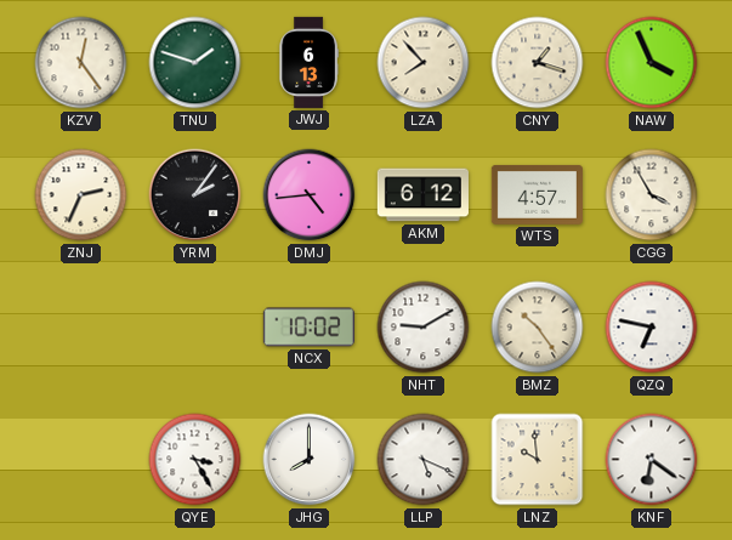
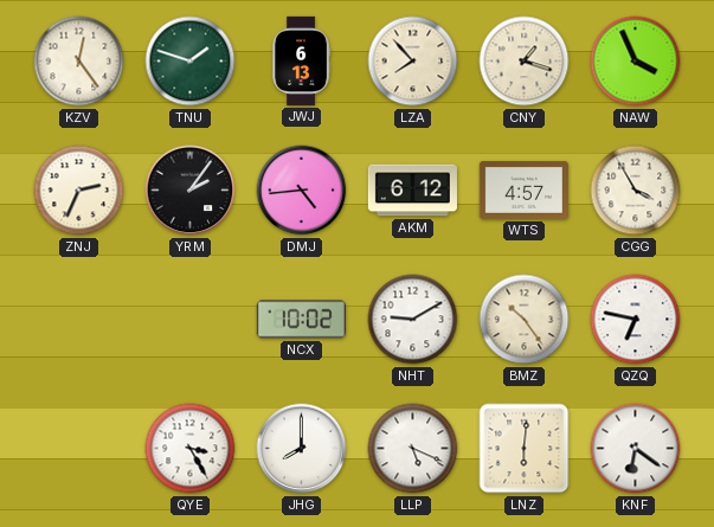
LNZ: 9:59 -> 6:01 (525, 449)
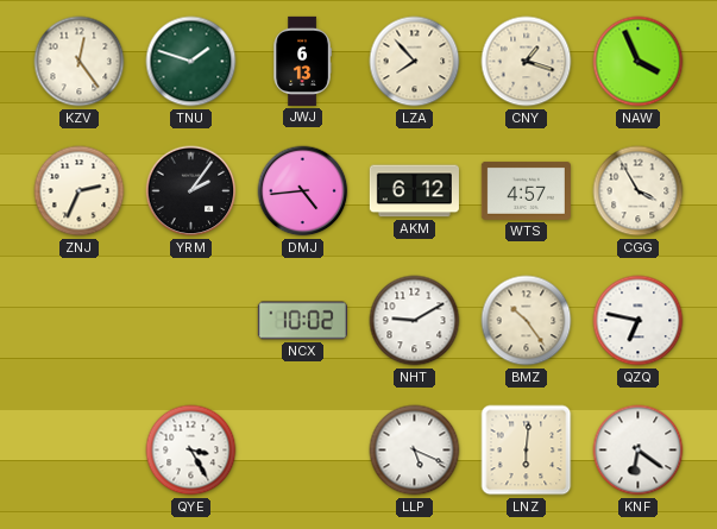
JHG: 8:00 -> none (302, 449)
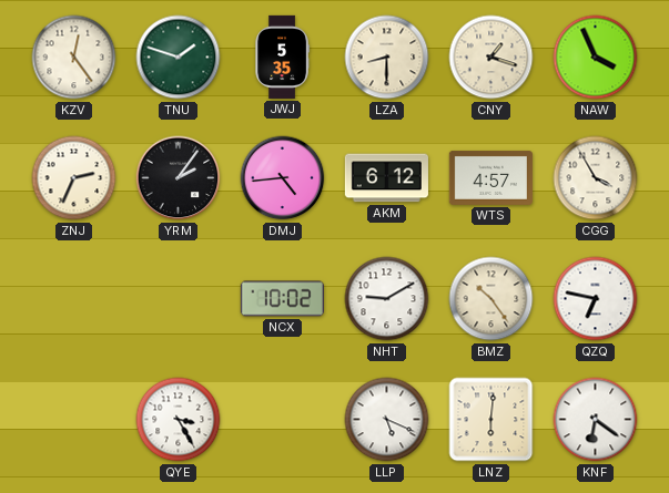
JWJ: 6:13 -> 5:35 (282, 57)
LZA: 7:53 -> 8:30 (387, 58)
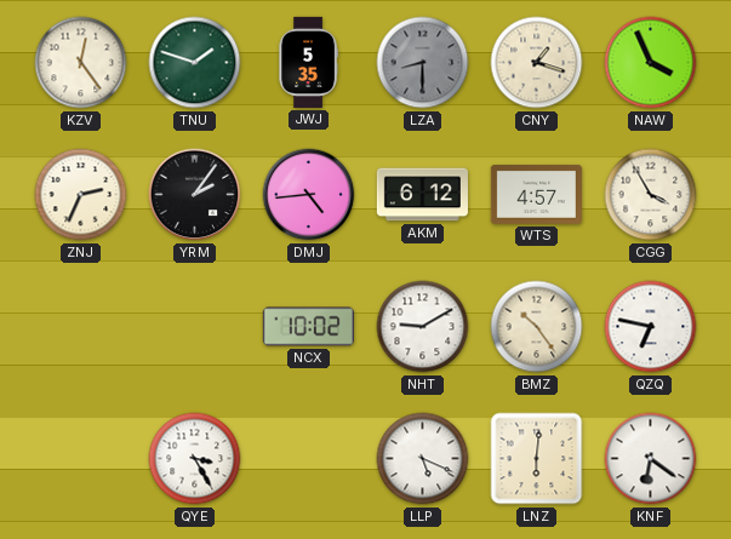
LZA dial: cream -> grey (423, 63)
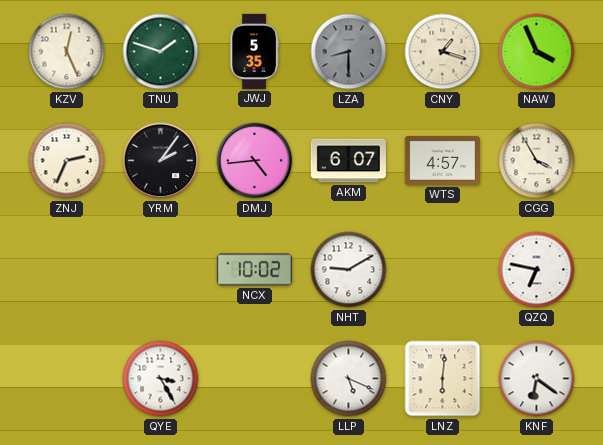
KZV: 12:24 -> 12:26 (67, 52)
AKM: 6:12 -> 6:07 (348, 161)
BMZ: 10:24 -> none (537, 327)
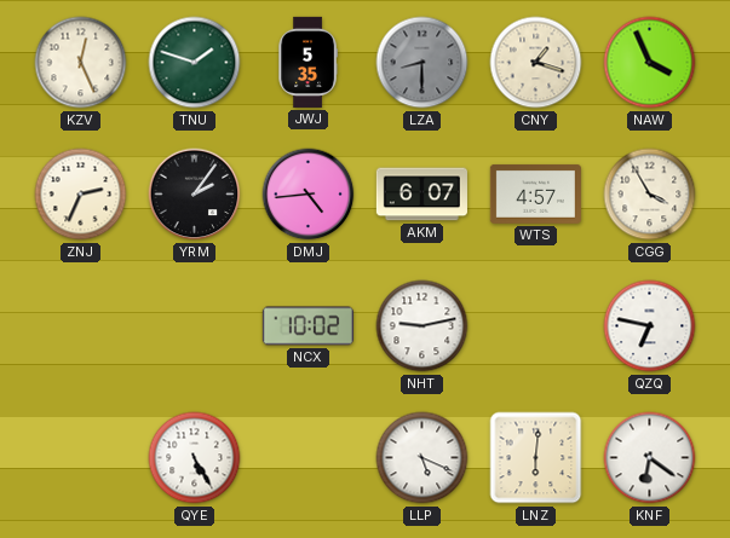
NHT: 9:10 -> 9:13 (423, 326)
QYE: 3:25 -> 5:25 (195, 458)
